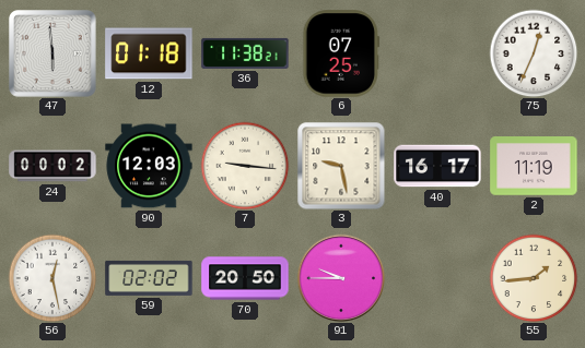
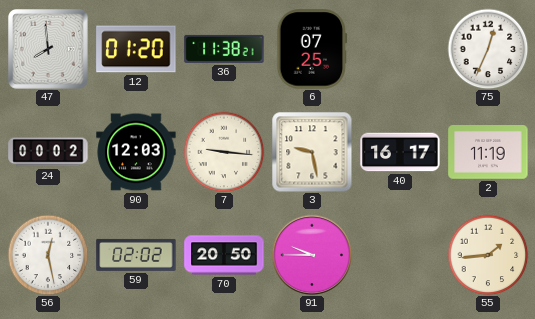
47: 5:59 -> 7:59 (49, 50)
12: 01:18 -> 01:20 (136, 49)
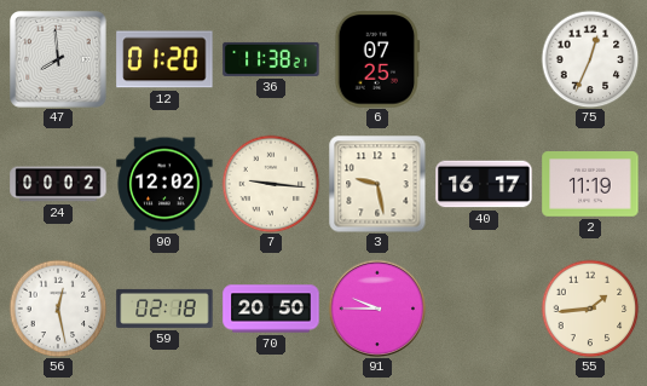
90: 12:03 -> 12:02 (164, 184)
59: 02:02 -> 02:18 (164, 309)
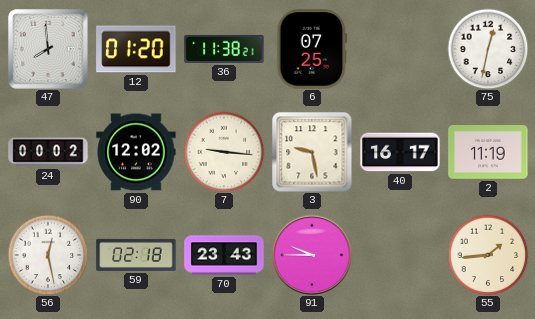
75: 12:34 -> 12:32 (488, 49)
70: 20:50 -> 23:43 (224, 255)
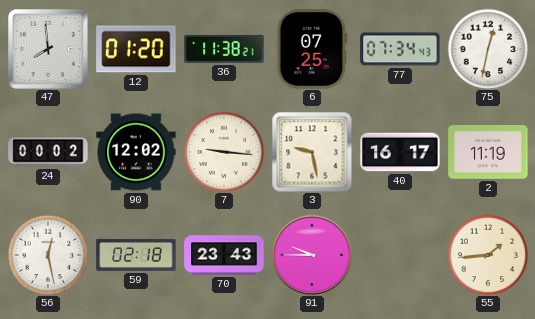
77: none -> 07:34 (400, 49)
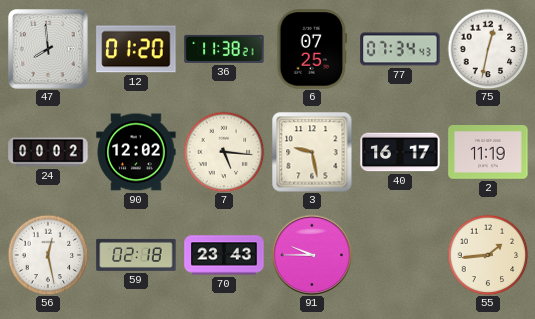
7: 9:16 -> 5:16 (224, 152)
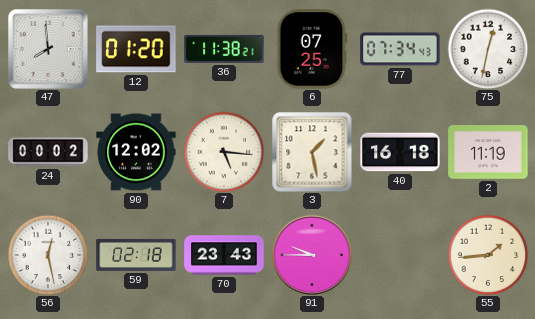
3: 9:28 -> 1:28 (312, 152)
40: 16:17 -> 16:18 (400, 152)
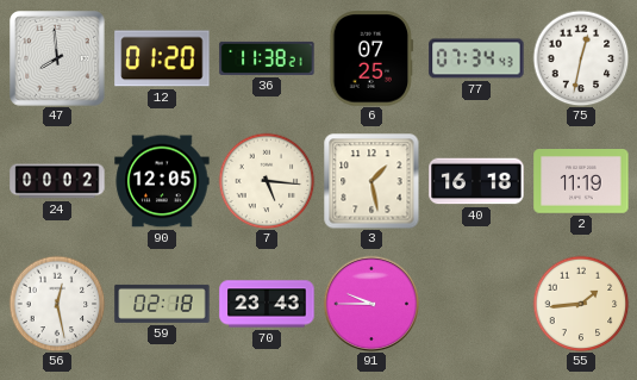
90: 12:02 -> 12:05 (162, 181)
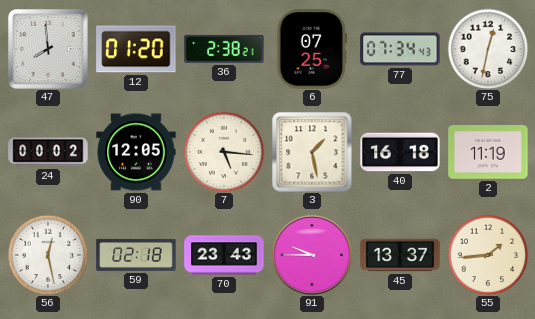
36: 11:38 -> 2:38 (224, 49)
45: none -> 13:37 (400, 255)
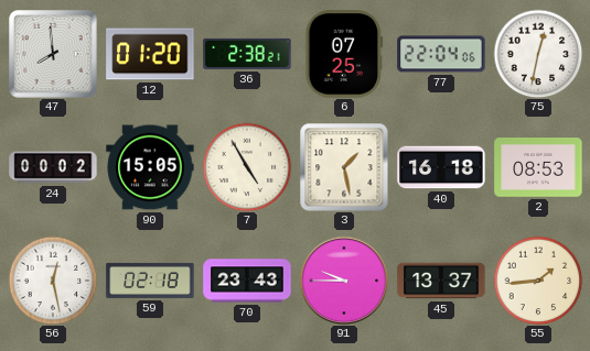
77: 07:34 -> 22:04 (441, 54)
90: 12:05 -> 15:05 (150, 167)
7: 5:16 -> 4:55 (247, 167)
2: 11:19 -> 08:53 (538, 168)
